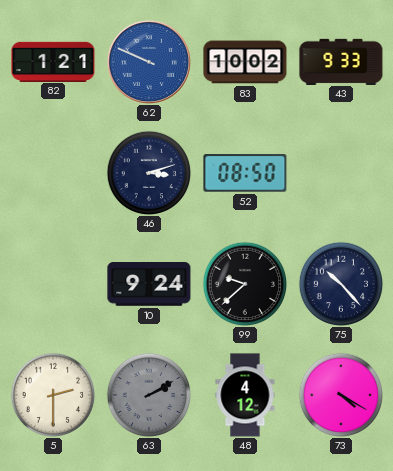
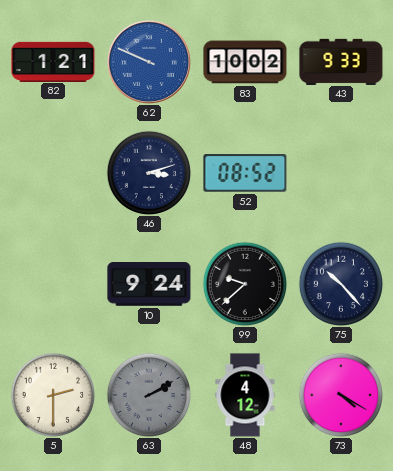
52: 08:50 -> 08:52 (245, 173)
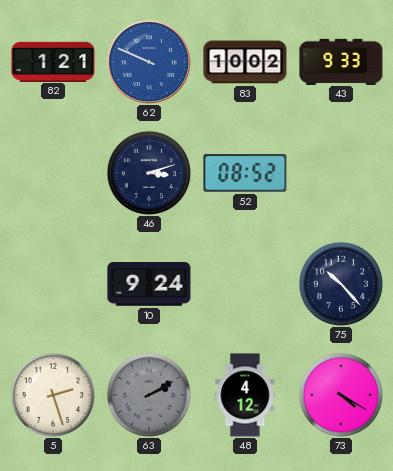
99: 9:38 -> none (245, 284)
5: 2:30 -> 2:27 (53, 395)
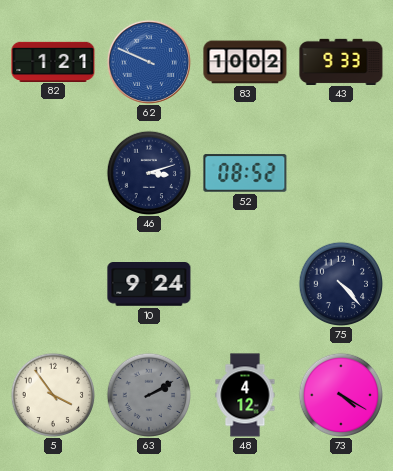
75: 10:23 -> 4:23 (341, 284)
5: 2:27 -> 3:54 (53, 395)
